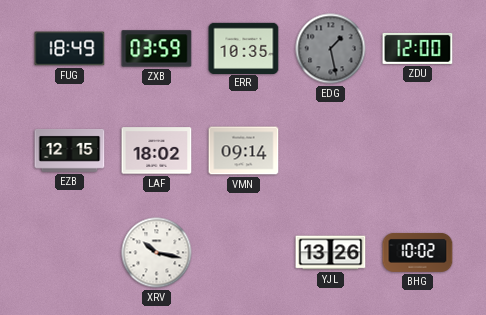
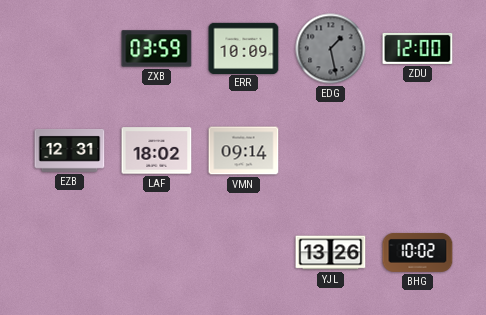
FUG: 18:49 -> none (70, 49)
ERR: 10:35 -> 10:09 (244, 48)
EZB: 12:15 -> 12:31 (70, 150)
XRV: 10:17 -> none (157, 253)
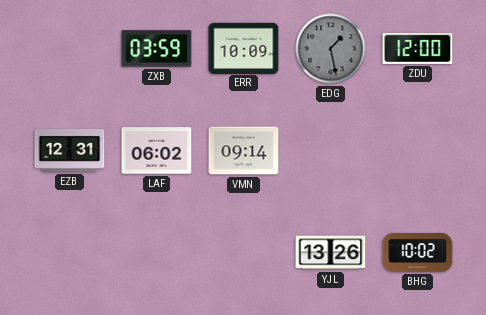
LAF: 18:02 -> 06:02 (157, 151)
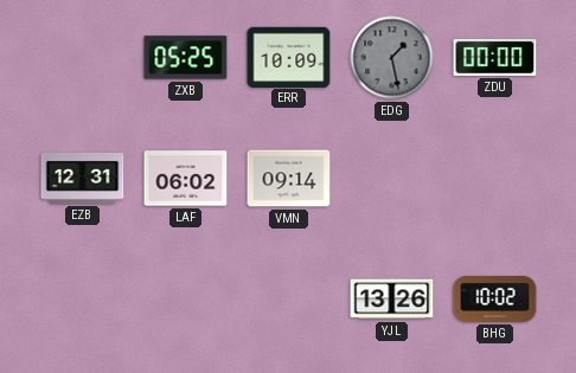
ZXB: 03:59 -> 05:25 (186, 58)
ZDU: 12:00 -> 00:00 (495, 57)
